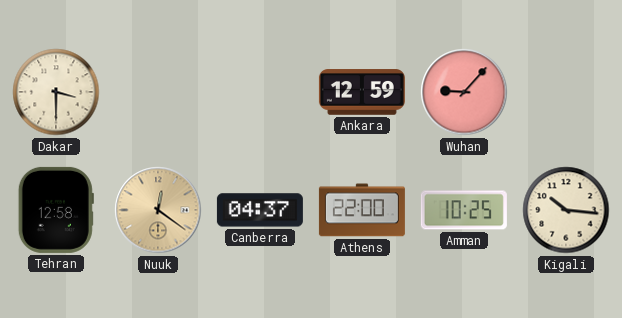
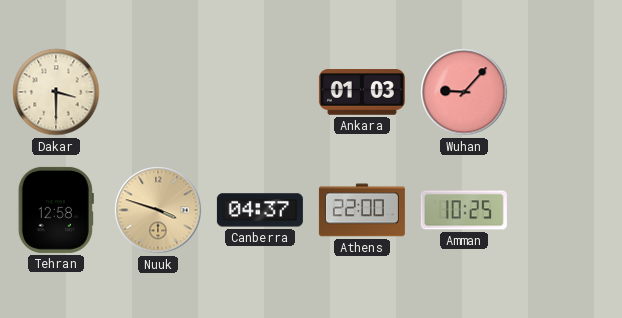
Ankara: 12:59 -> 01:03 (362, 92)
Nuuk: 12:21 -> 3:48 (158, 210)
Kigali: 10:16 -> none (566, 210)
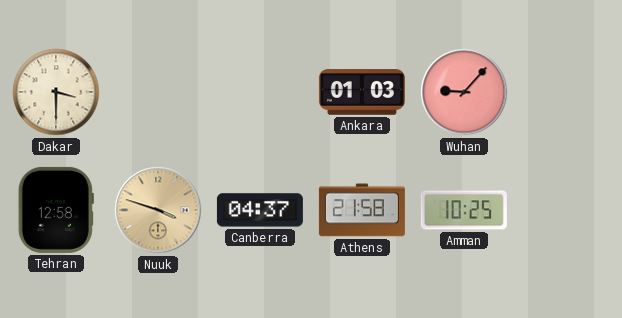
Athens: 22:00 -> 21:58 (362, 210)
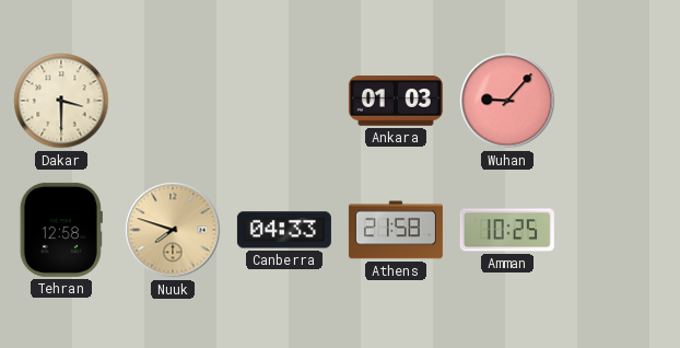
Nuuk: 3:48 -> 7:48 (173, 230)
Canberra: 04:37 -> 04:33 (284, 230)
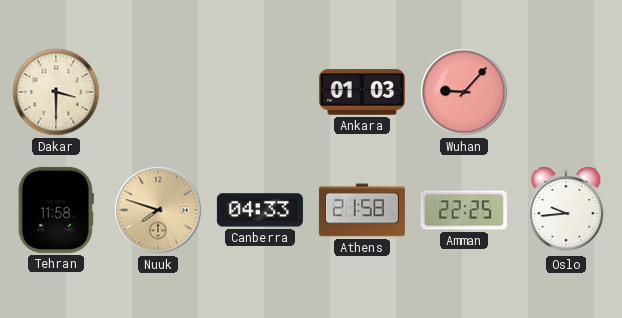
Tehran: 12:58 -> 11:58 (56, 210)
Amman: 10:25 -> 22:25 (464, 210)
Oslo: none -> 9:44 (566, 210)
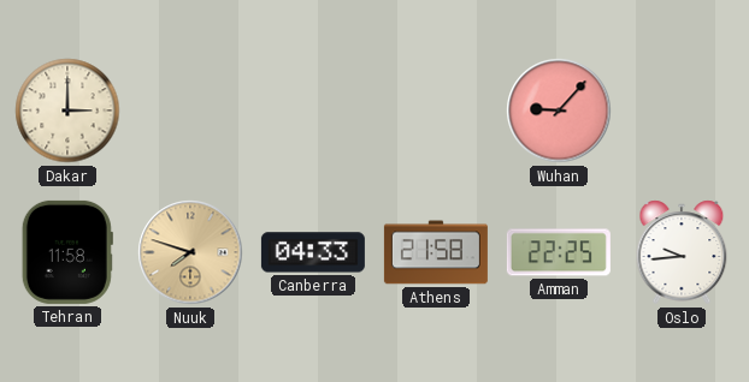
Dakar: 3:30 -> 3:00 (67, 111)
Ankara: 01:03 -> none (362, 92)
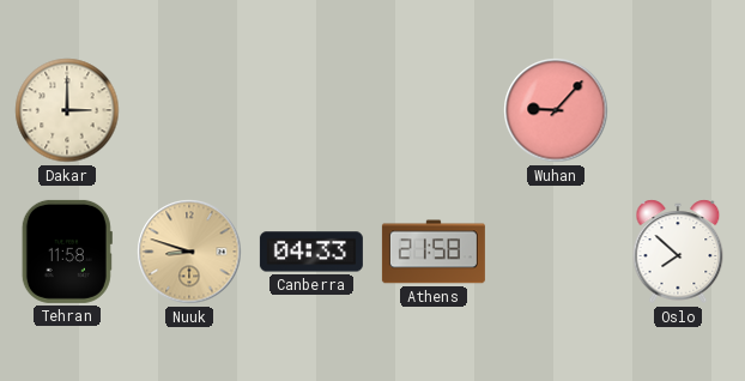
Nuuk: 7:48 -> 8:48 (189, 252)
Amman: 22:25 -> none (559, 252)
Oslo: 9:44 -> 7:52 (678, 252)
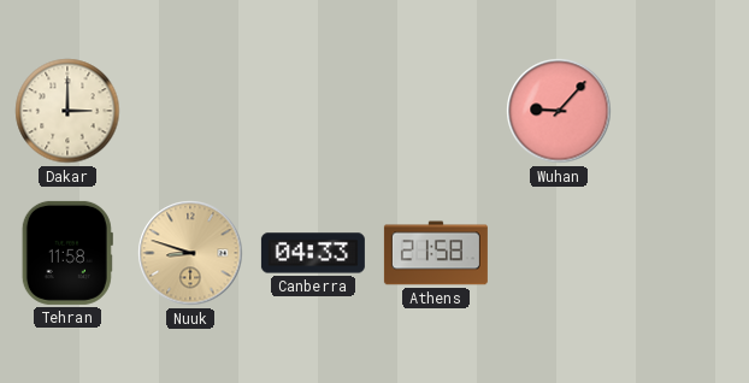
Oslo: 7:52 -> none (678, 252)
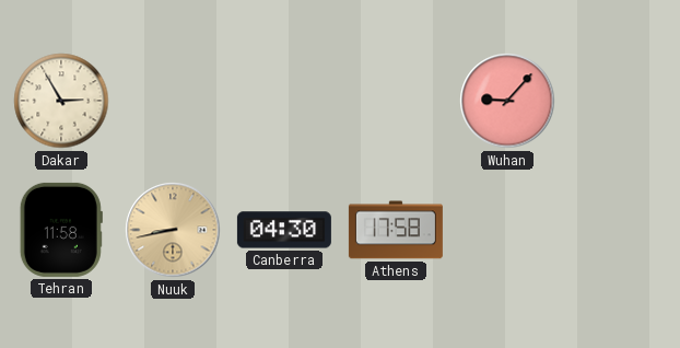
Dakar: 3:00 -> 2:55 (61, 101)
Nuuk: 8:48 -> 8:43 (173, 230)
Canberra: 04:33 -> 04:30 (284, 230)
Athens: 21:58 -> 17:58 (396, 230)
